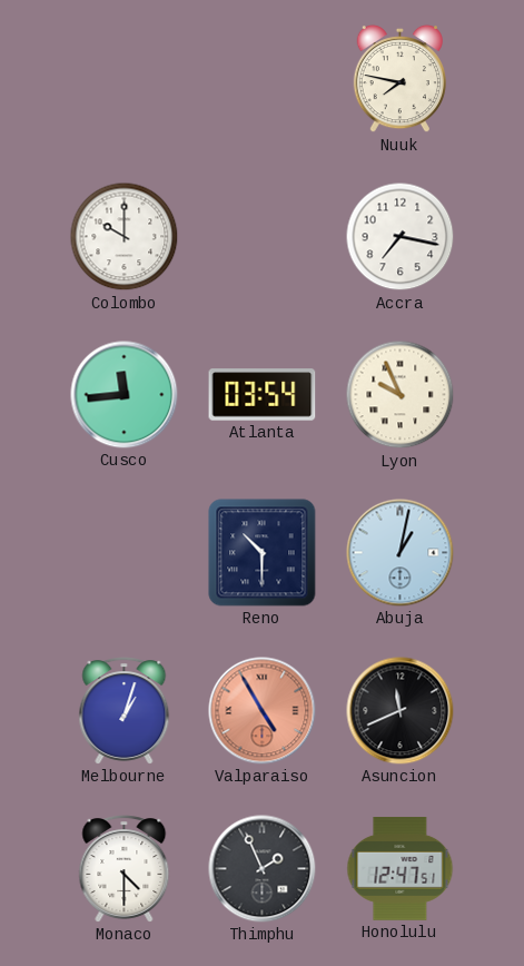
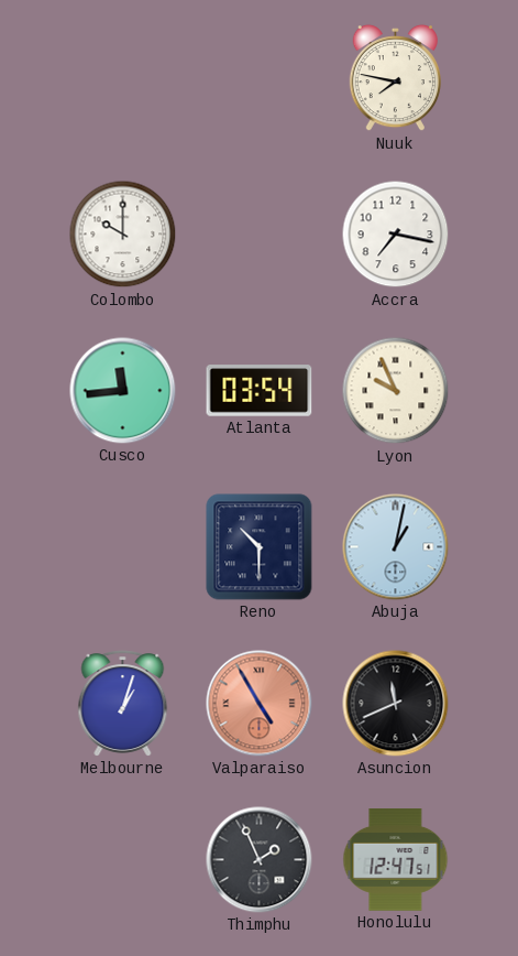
Monaco: 4:30 -> none (125, 869)
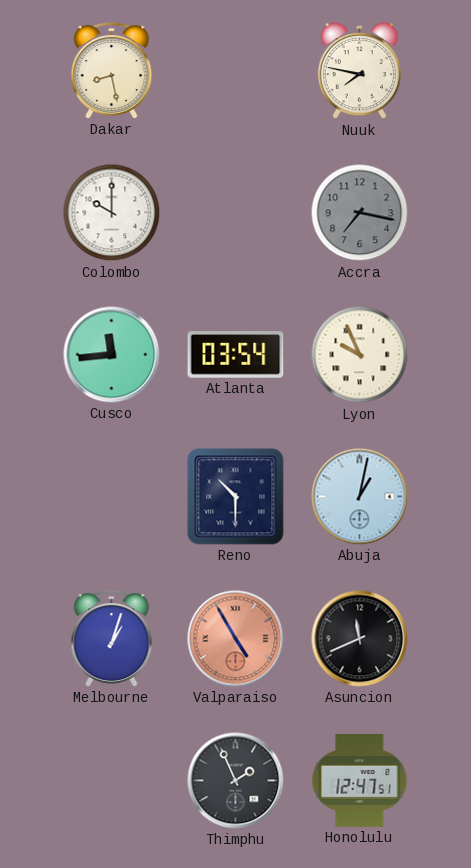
Dakar: none -> 8:28 (112, 71)
Accra dial: white -> grey (360, 213)
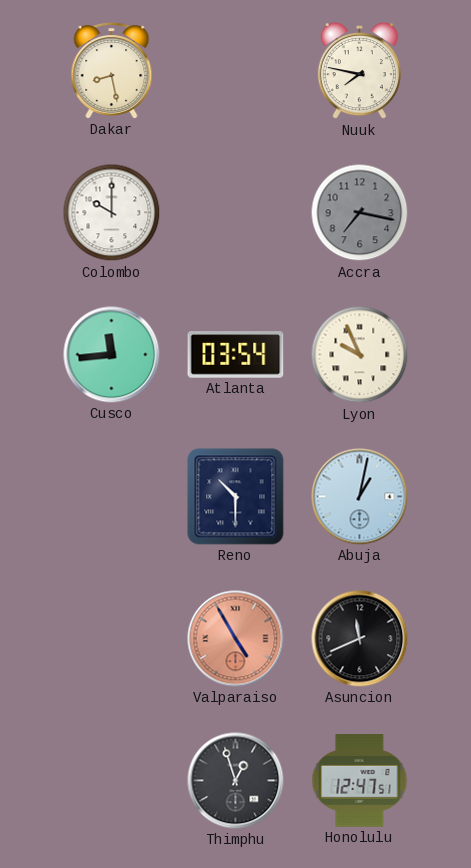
Melbourne: 1:03 -> none (112, 639)
Thimphu: 1:56 -> 12:57 (236, 781)
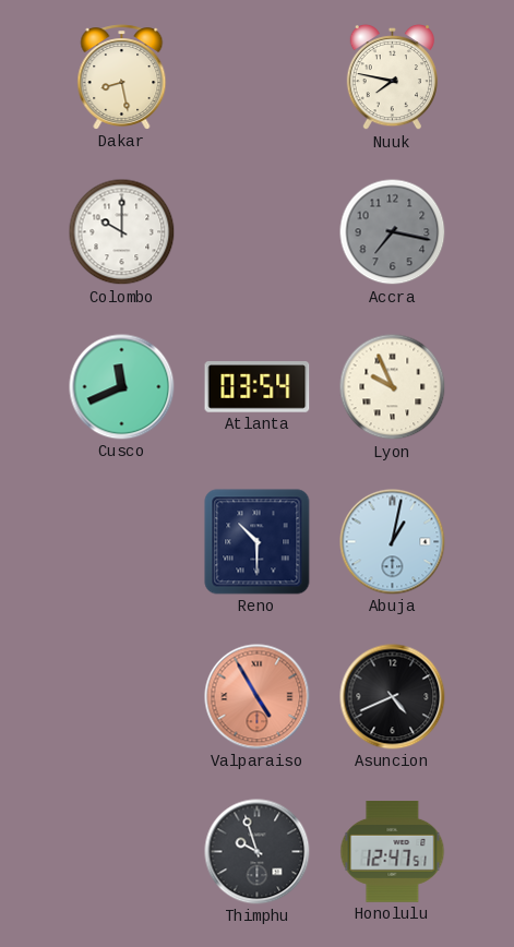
Cusco: 11:44 -> 11:41 (122, 387)
Asuncion: 11:41 -> 4:41 (393, 697)
Thimphu: 12:57 -> 9:57 (258, 852)
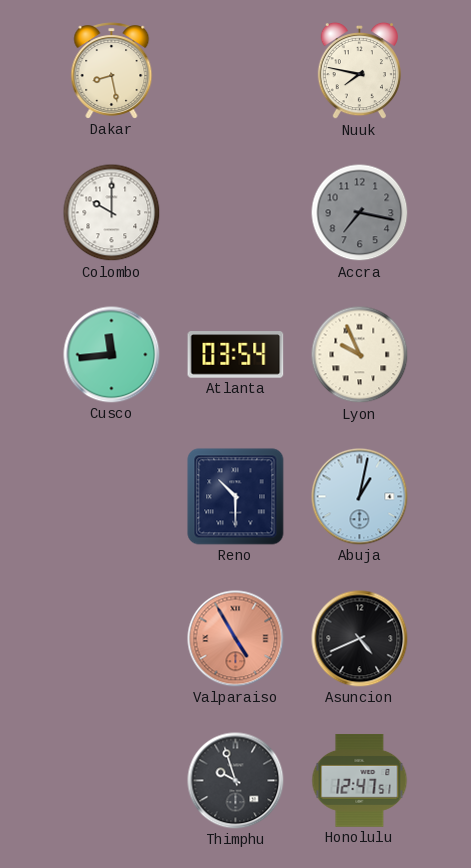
Cusco: 11:41 -> 11:44 (112, 355)
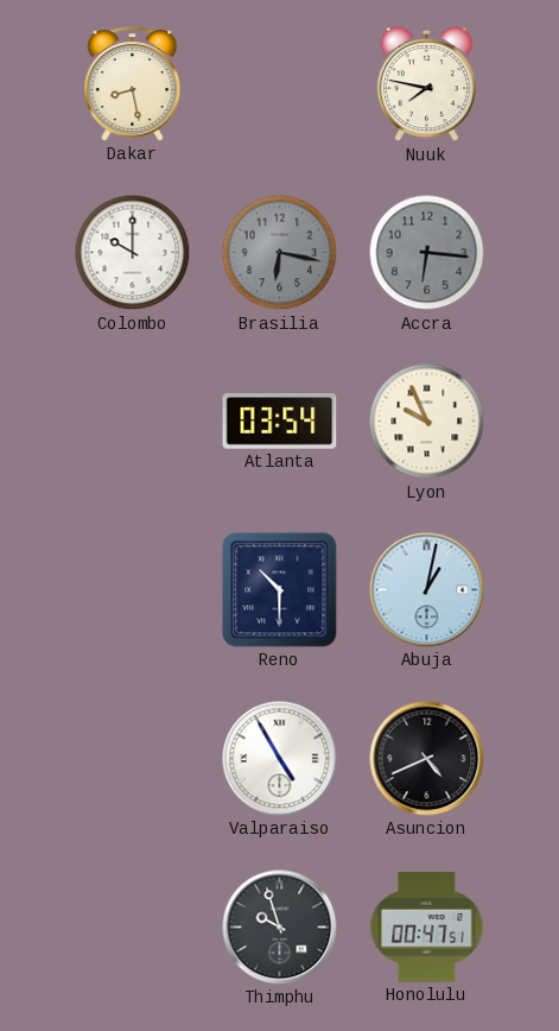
Brasilia: none -> 6:17 (280, 253)
Accra: 7:17 -> 6:16 (427, 253)
Cusco: 11:44 -> none (112, 355)
Valparaiso dial: salmon -> white (280, 759)
Honolulu: 12:47 -> 00:47 (427, 928)
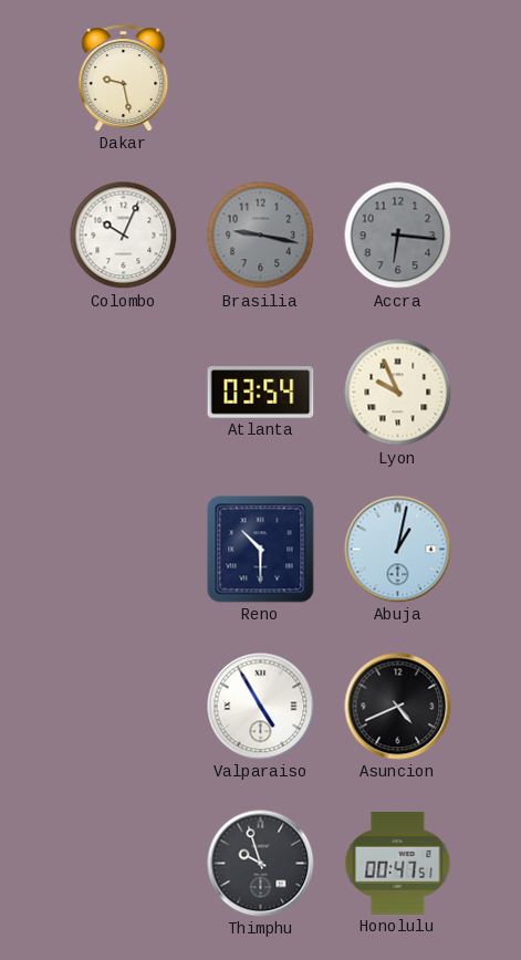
Dakar: 8:28 -> 9:28 (124, 79)
Nuuk: 7:47 -> none (426, 84)
Colombo: 10:00 -> 10:04 (124, 236)
Brasilia: 6:17 -> 9:17 (261, 236)
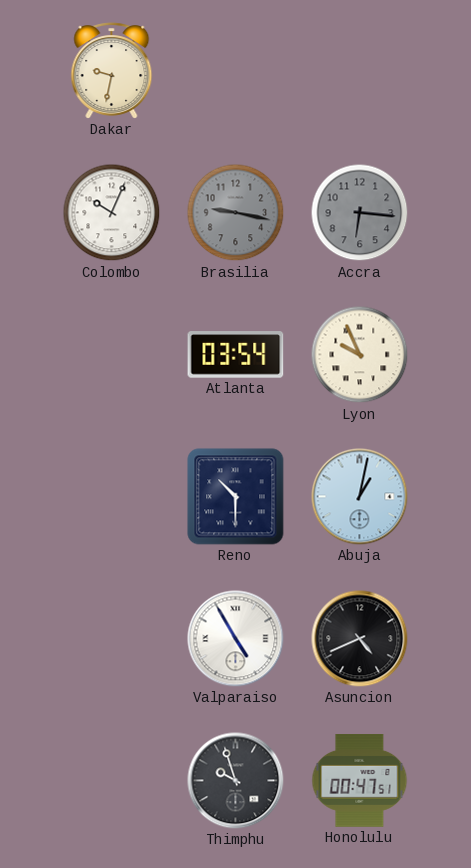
Dakar: 9:28 -> 9:32 (112, 71)
